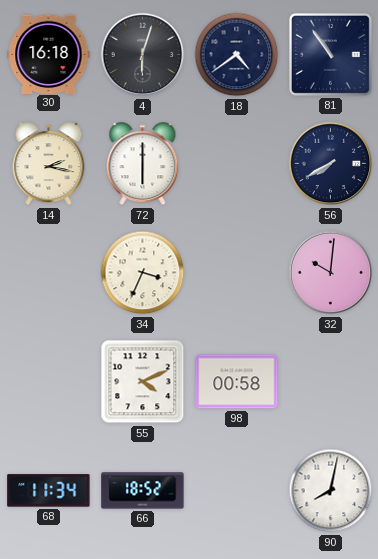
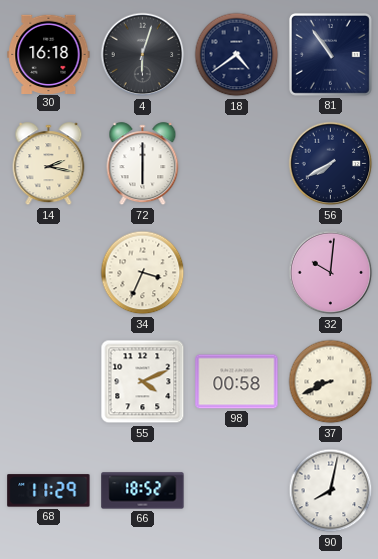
37: none -> 8:41 (331, 382)
68: 11:34 -> 11:29 (49, 491)
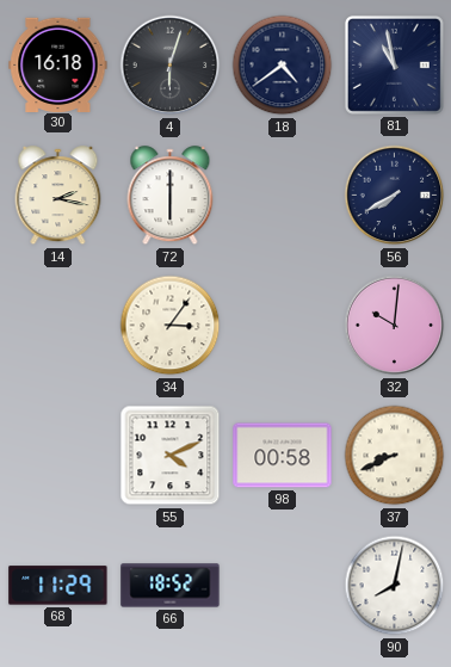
81: 10:54 -> 10:58 (394, 64)
34: 3:34 -> 3:06 (171, 326)
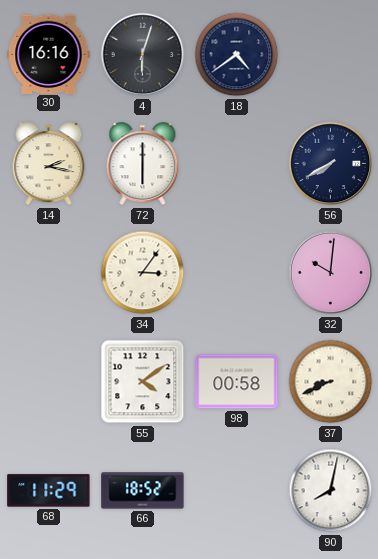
30: 16:18 -> 16:16 (49, 54)
81: 10:58 -> none (394, 64)
55: 4:11 -> 4:09 (143, 382)
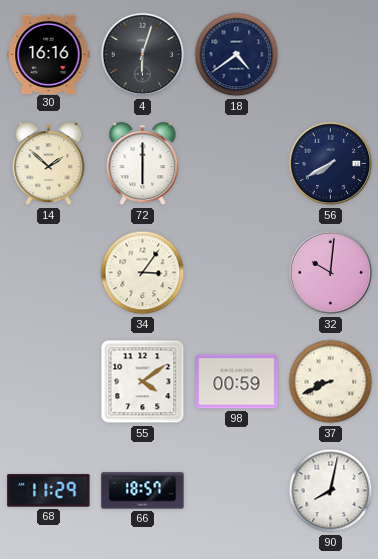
14: 2:17 -> 1:52 (49, 164)
98: 00:58 -> 00:59 (237, 382)
66: 18:52 -> 18:57 (143, 491)
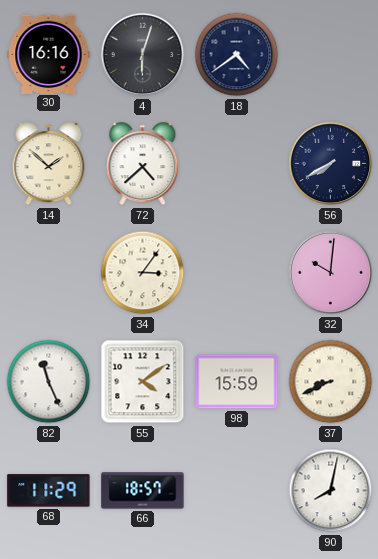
72: 6:00 -> 4:38 (143, 164)
82: none -> 11:26 (49, 382)
98: 00:59 -> 15:59 (237, 382)
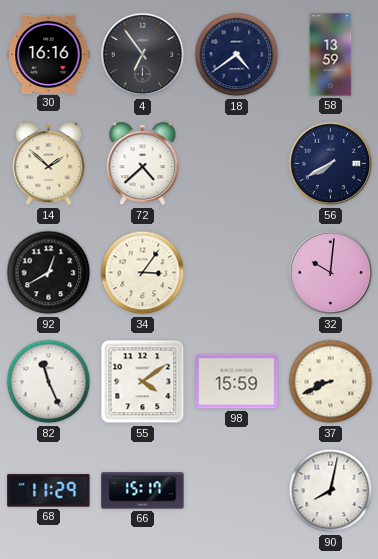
4: 6:03 -> 6:54 (143, 55)
58: none -> 13:59 (331, 55)
92: none -> 12:40 (49, 273)
66: 18:57 -> 15:17 (143, 491)
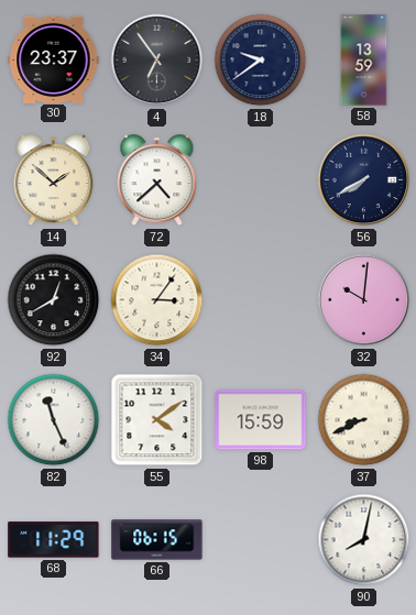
30: 16:16 -> 23:37 (54, 59)
18: 4:39 -> 9:39 (261, 61)
66: 15:17 -> 06:15 (157, 540)
